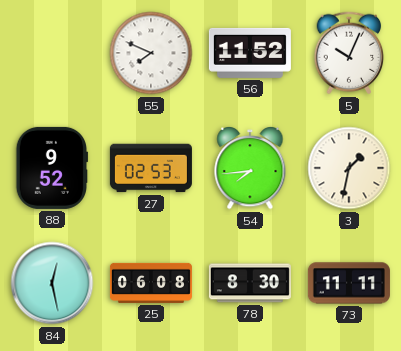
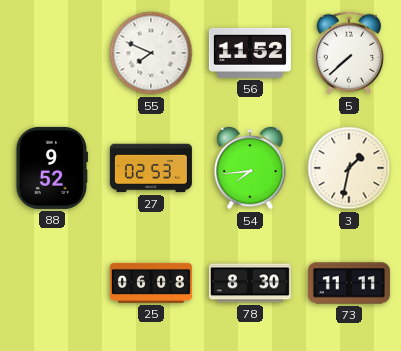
5: 10:04 -> 7:38 (349, 53)
84: 12:28 -> none (52, 283)
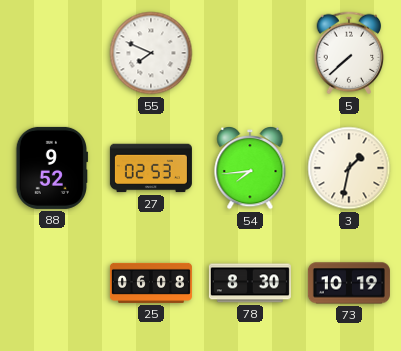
56: 11:52 -> none (250, 53)
73: 11:11 -> 10:19 (349, 283)
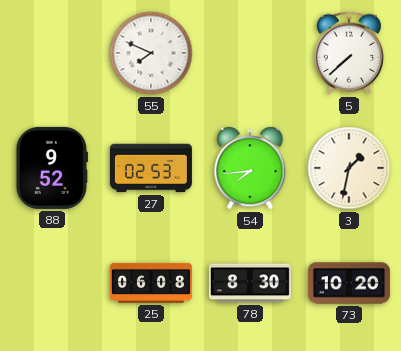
73: 10:19 -> 10:20 (349, 283)
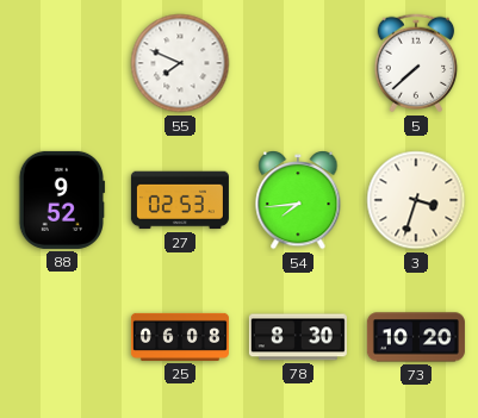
3: 1:32 -> 3:33 (416, 200)
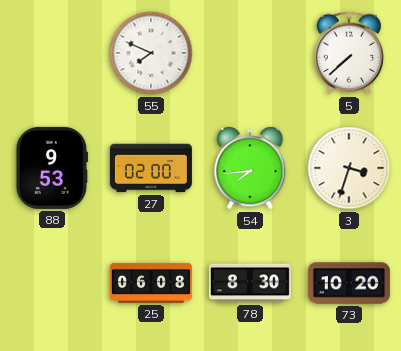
88: 9:52 -> 9:53 (52, 168)
27: 02:53 -> 02:00 (151, 168)
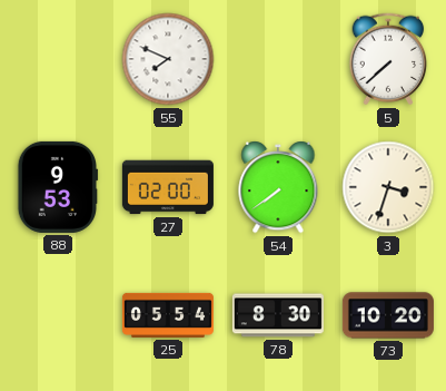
54: 7:44 -> 7:39 (278, 188)
25: 06:08 -> 05:54 (168, 315)
